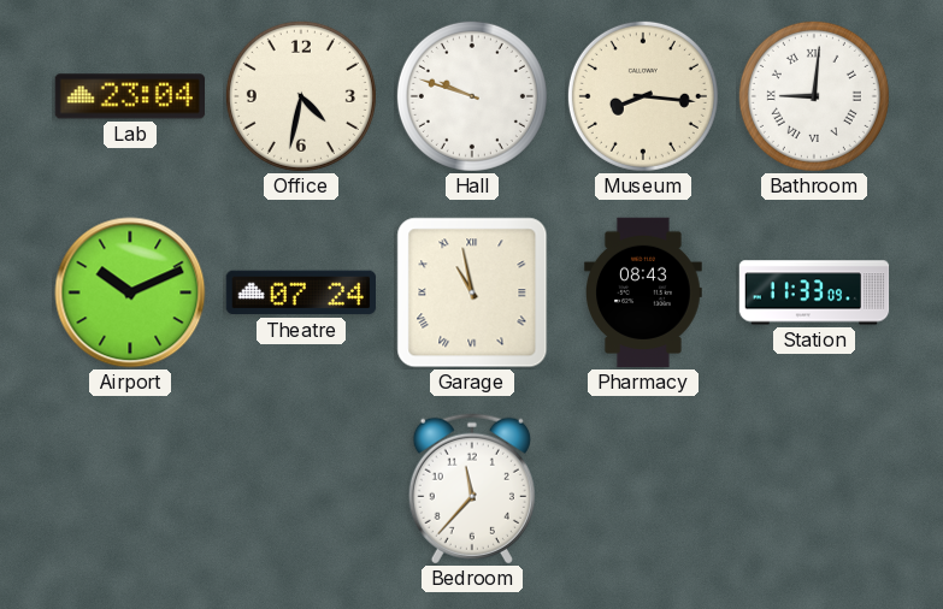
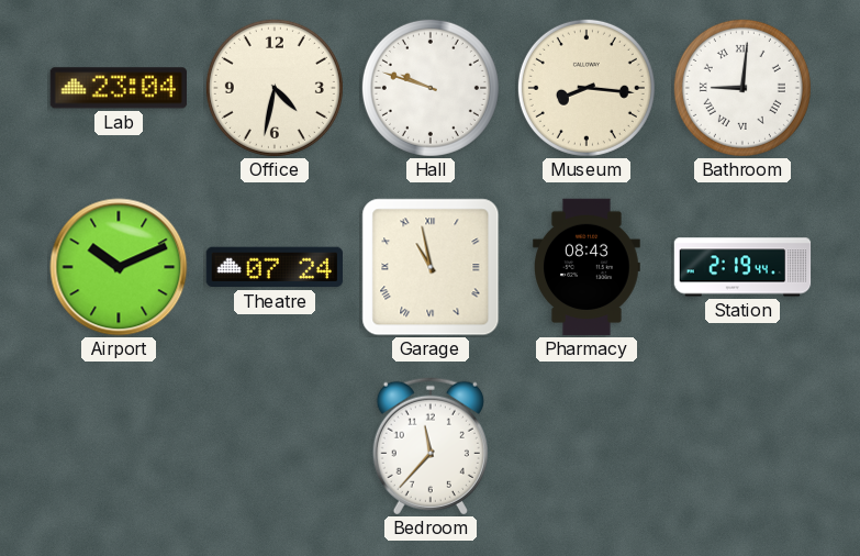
Station: 11:33 -> 2:19 (742, 267)
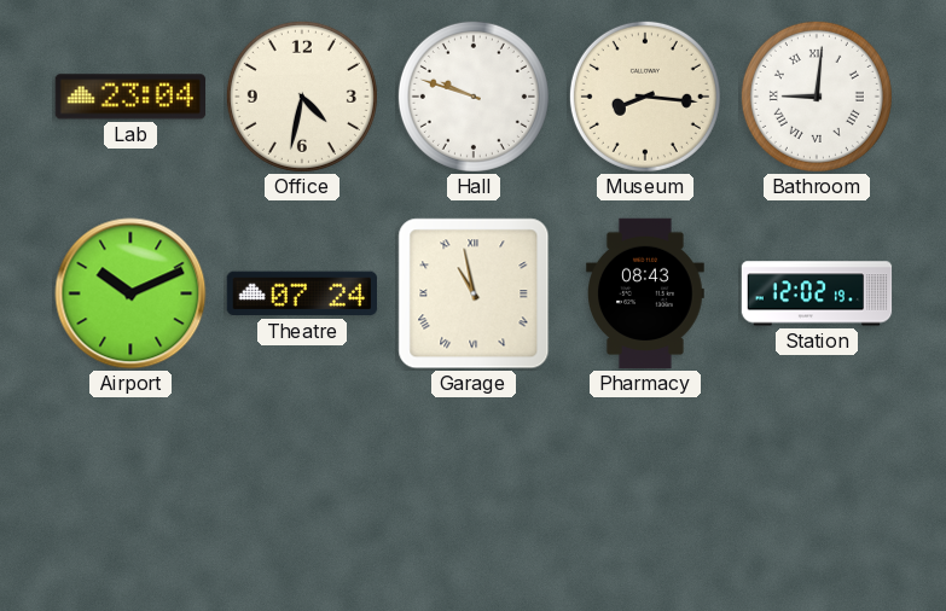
Station: 2:19 -> 12:02 (817, 293)
Bedroom: 11:37 -> none (431, 446)
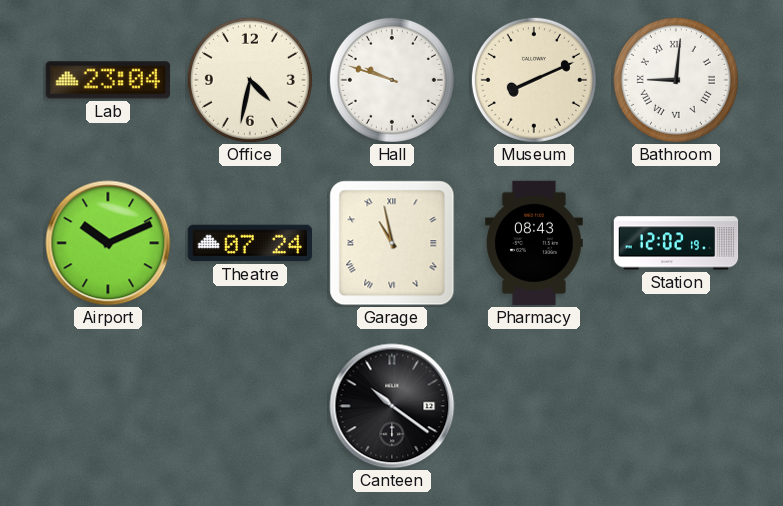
Museum: 8:16 -> 8:11 (534, 80)
Canteen: none -> 10:21 (392, 406)
